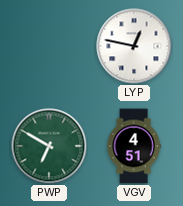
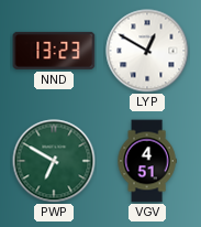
NND: none -> 13:23 (54, 51)
LYP: 12:47 -> 12:50 (147, 51)
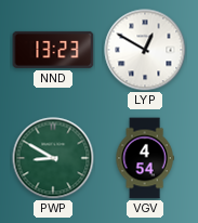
PWP: 6:50 -> 8:50 (53, 158)
VGV: 4:51 -> 4:54 (145, 158)
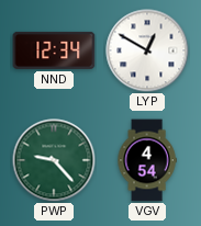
NND: 13:23 -> 12:34 (54, 50)
PWP: 8:50 -> 9:23 (54, 160)
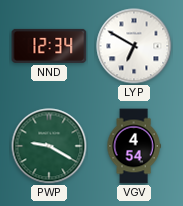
LYP: 12:50 -> 6:50 (134, 46)
PWP: 9:23 -> 9:20 (49, 146)
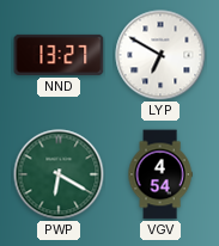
NND: 12:34 -> 13:27 (59, 55)
PWP: 9:20 -> 6:20 (59, 174)
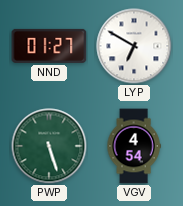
NND: 13:27 -> 01:27 (49, 46)
PWP: 6:20 -> 5:27 (49, 146)
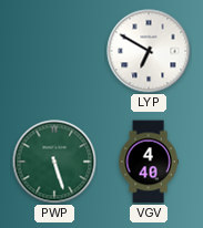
NND: 01:27 -> none (49, 46)
VGV: 4:54 -> 4:40 (149, 162)
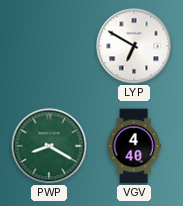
PWP: 5:27 -> 8:20 (49, 146)
